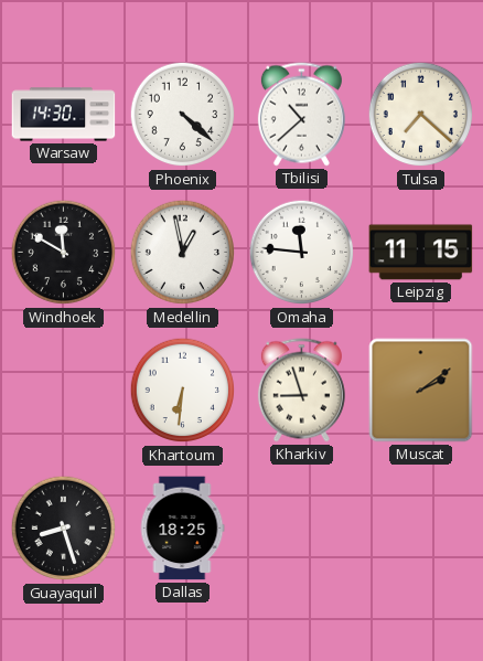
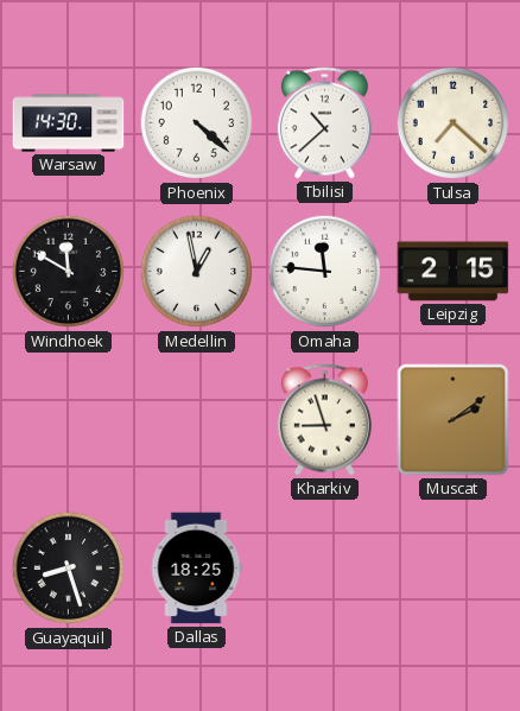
Leipzig: 11:15 -> 2:15 (454, 272)
Khartoum: 6:31 -> none (183, 391)
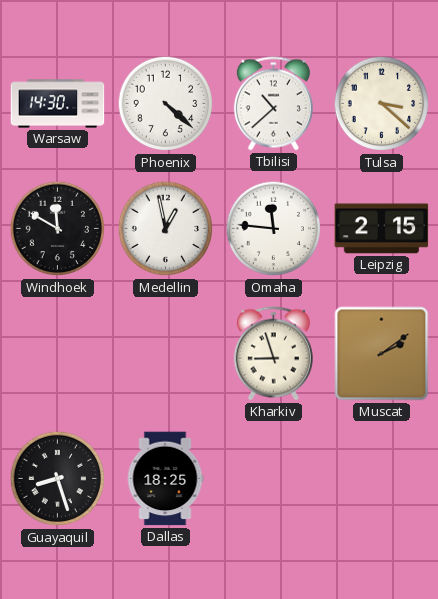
Tulsa: 7:22 -> 3:22 (382, 104)
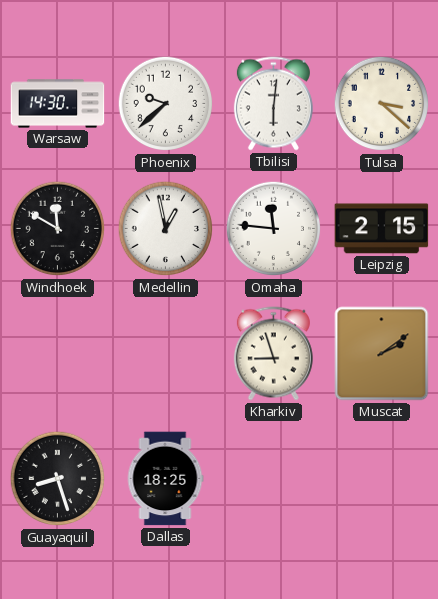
Phoenix: 4:22 -> 9:38 (166, 104)
Tbilisi: 10:38 -> 6:01 (273, 104)
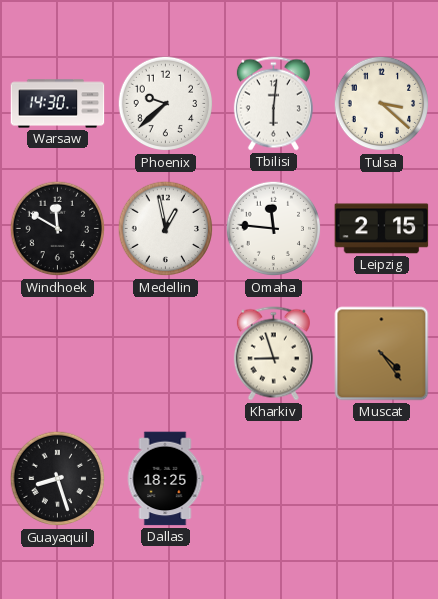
Muscat: 2:09 -> 4:24 (382, 354)
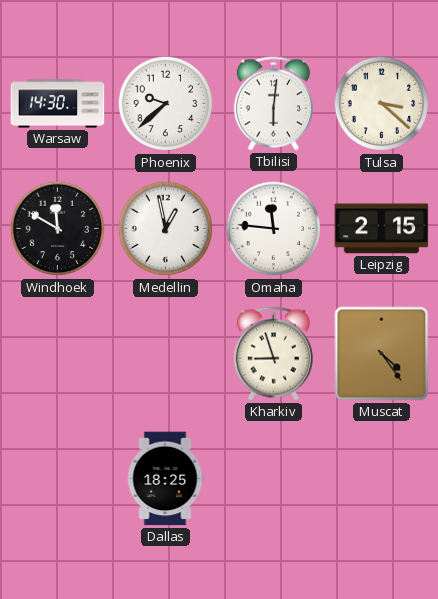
Guayaquil: 8:27 -> none (58, 479)
